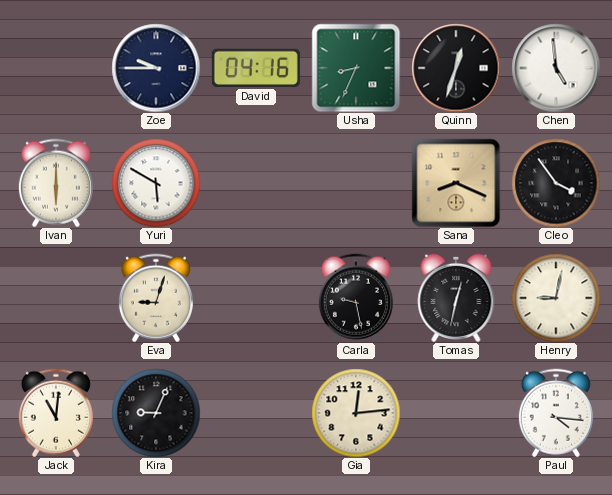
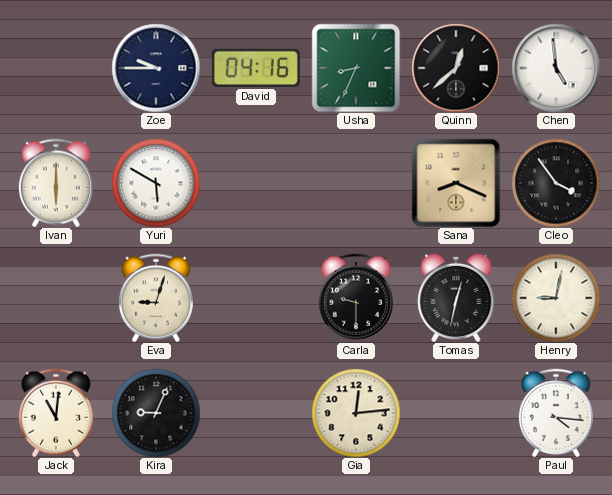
Quinn: 12:33 -> 12:38 (456, 68)
Carla: 9:28 -> 9:30 (356, 298)
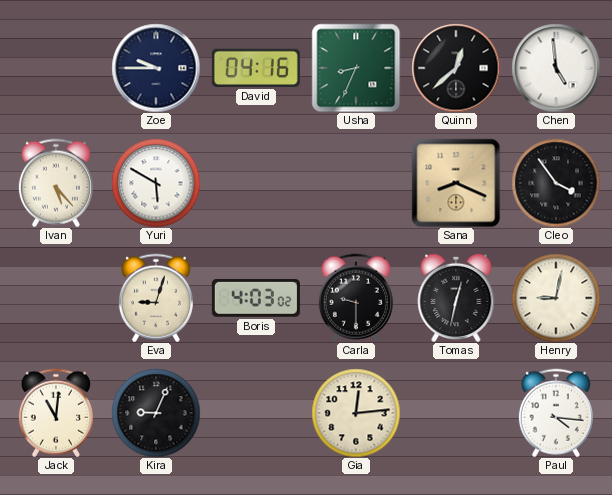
Ivan: 6:00 -> 5:23 (56, 183)
Boris: none -> 4:03 (256, 298)
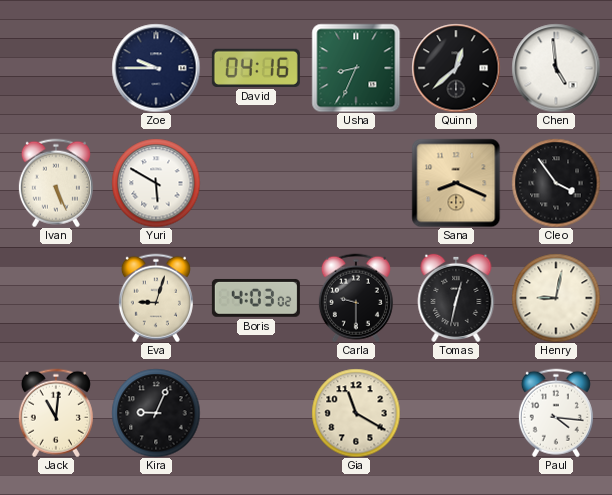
Ivan: 5:23 -> 5:26 (56, 183)
Gia: 12:14 -> 11:20 (356, 413)
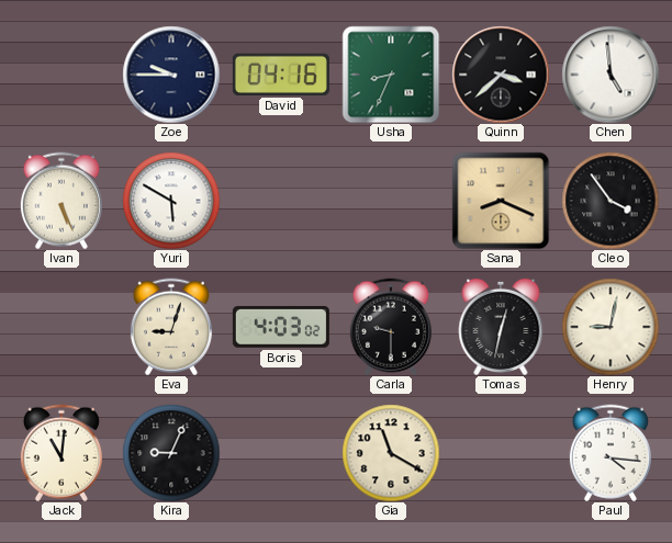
Quinn: 12:38 -> 3:38 (501, 75)
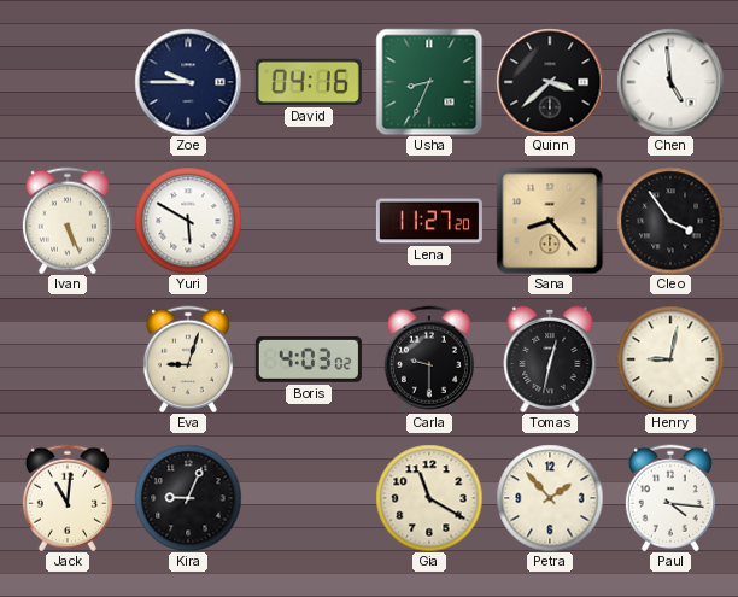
Lena: none -> 11:27 (429, 221)
Sana: 8:19 -> 8:23 (550, 221)
Petra: none -> 1:53 (550, 498)
